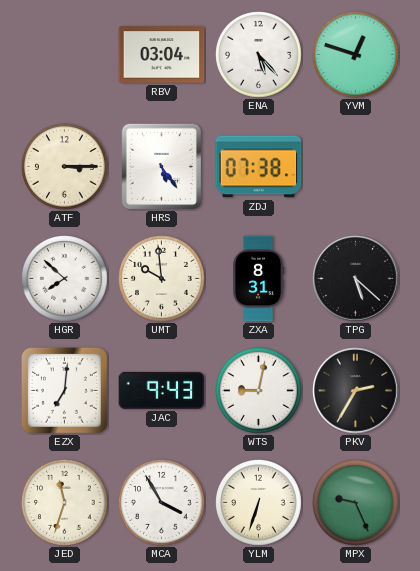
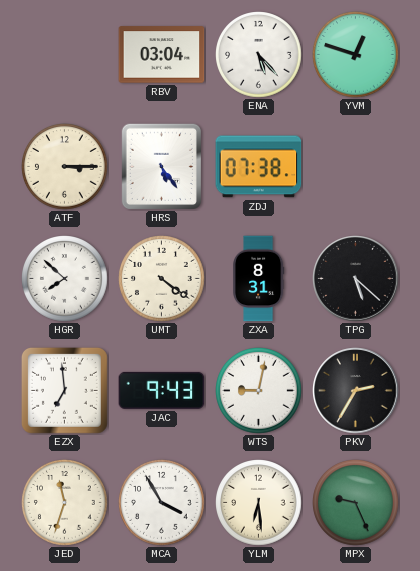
UMT: 9:59 -> 4:21 (162, 279)
EZX: 7:01 -> 6:59 (64, 390)
YLM: 6:33 -> 6:29 (259, 503)
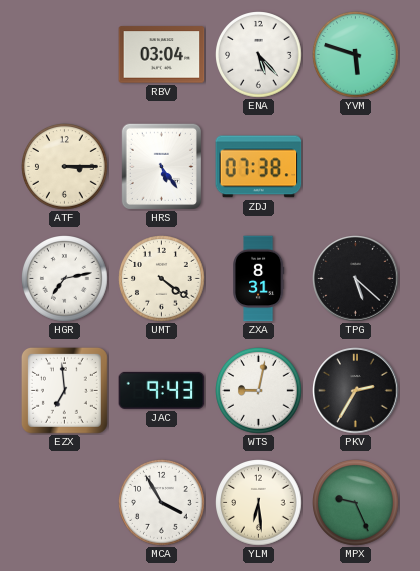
YVM: 12:48 -> 5:48 (356, 55)
HGR: 7:52 -> 7:13 (65, 279)
JED: 11:33 -> none (65, 503)
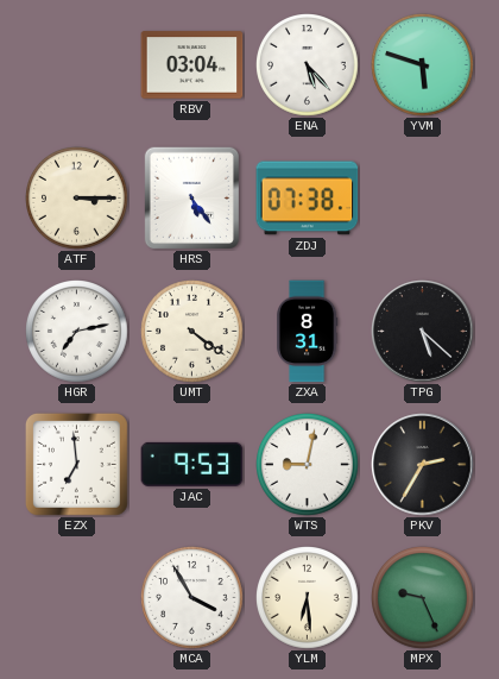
JAC: 9:43 -> 9:53 (192, 464)
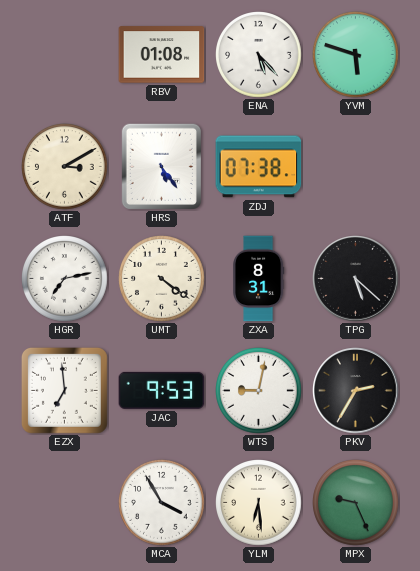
RBV: 03:04 -> 01:08 (162, 55)
ATF: 3:15 -> 3:10 (65, 167)
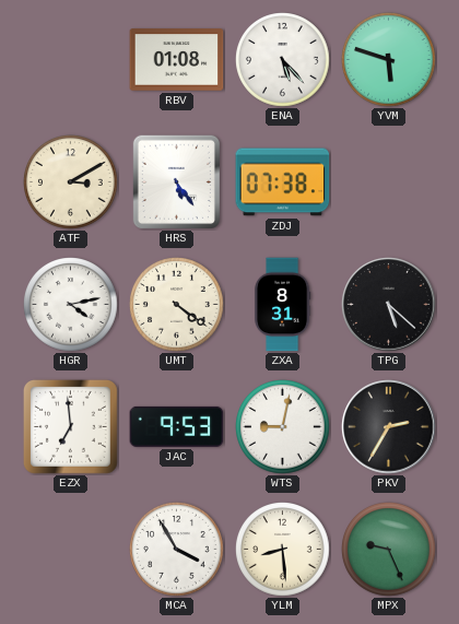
HGR: 7:13 -> 4:13 (71, 305)
YLM: 6:29 -> 8:29 (283, 550)
